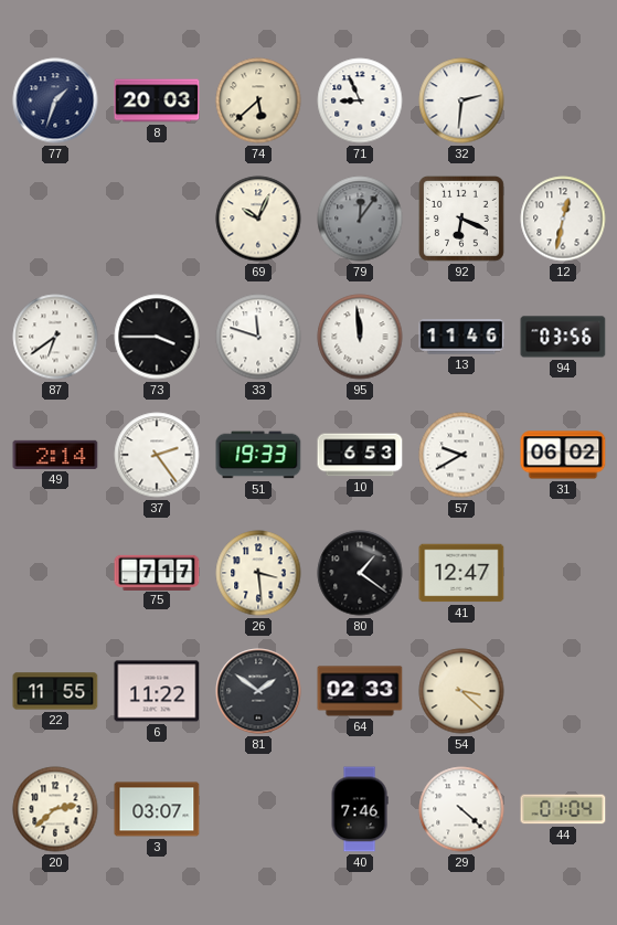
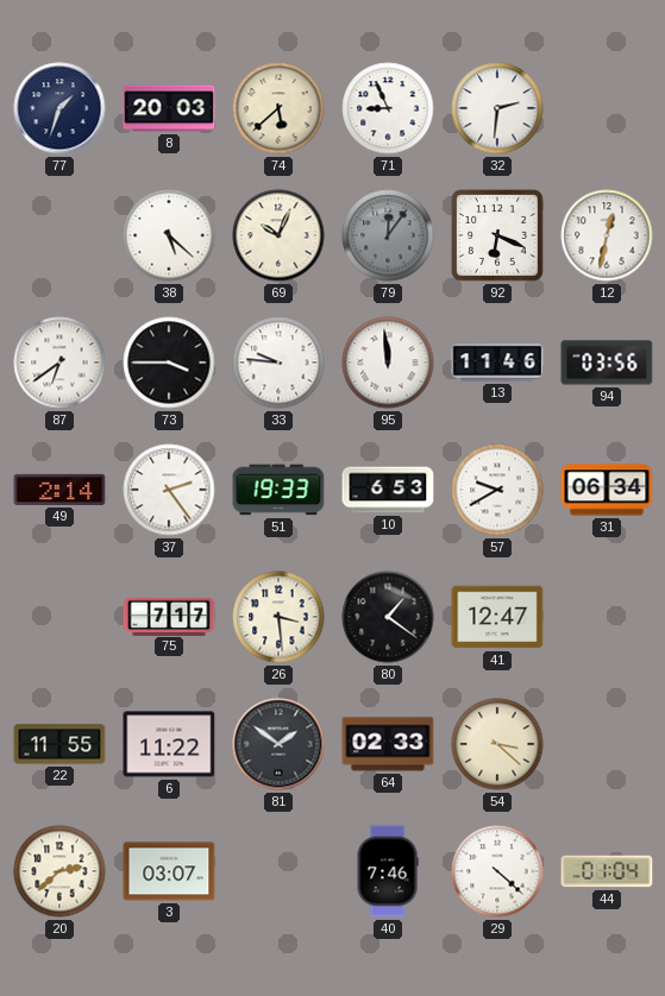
38: none -> 5:22 (169, 235)
33: 11:48 -> 9:46 (278, 363)
31: 06:02 -> 06:34 (607, 490)
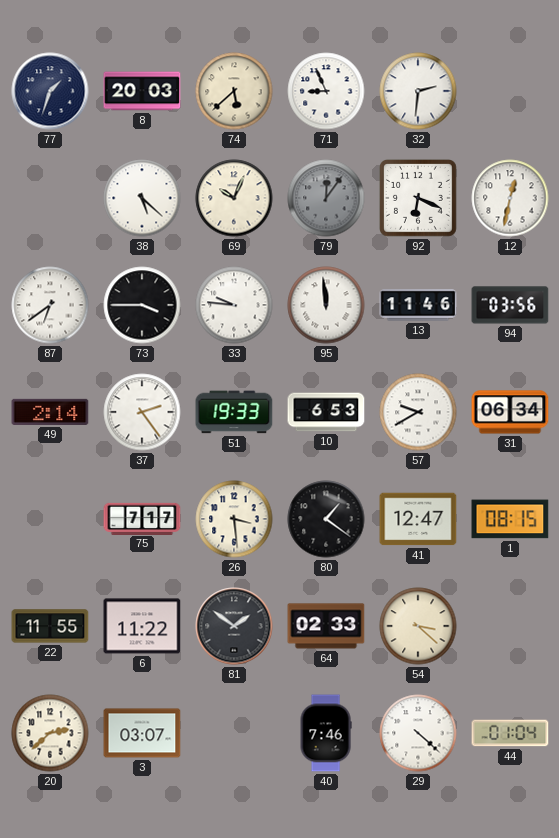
1: none -> 08:15 (510, 519)
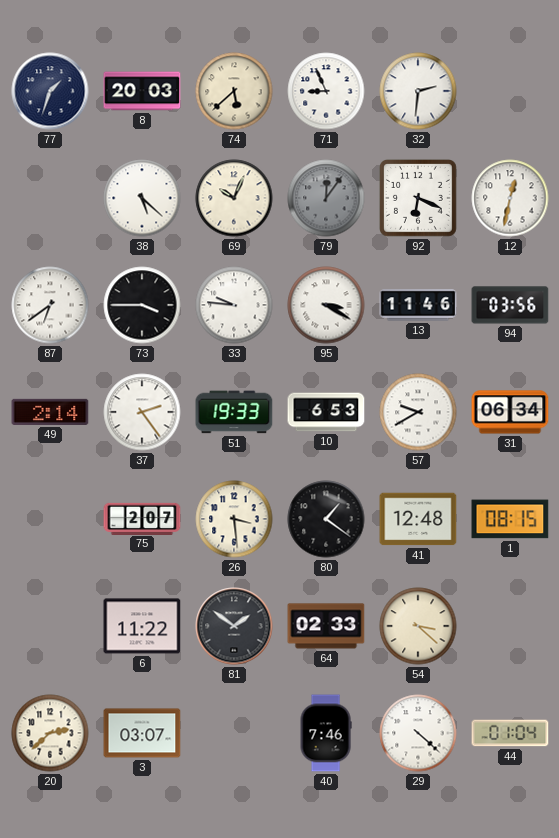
95: 11:59 -> 3:20 (326, 305)
75: 7:17 -> 2:07 (142, 518)
41: 12:47 -> 12:48 (418, 519)
22: 11:55 -> none (50, 626)
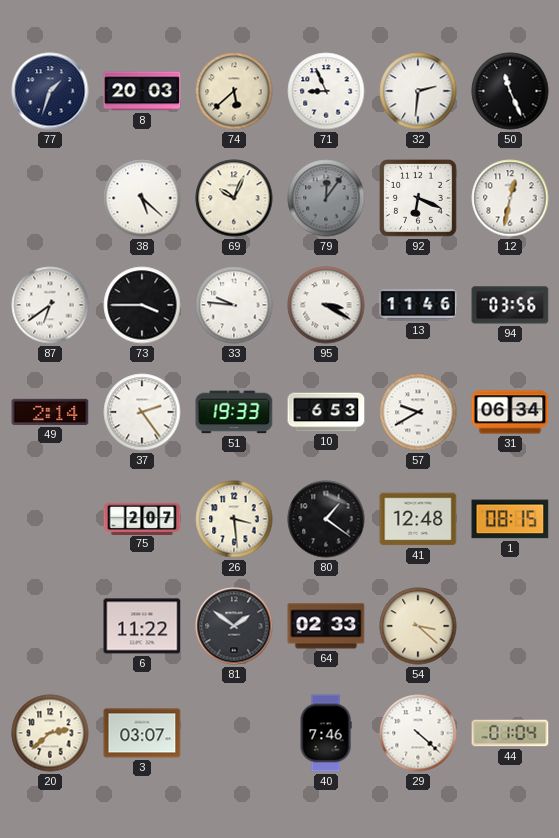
50: none -> 11:26 (510, 91)
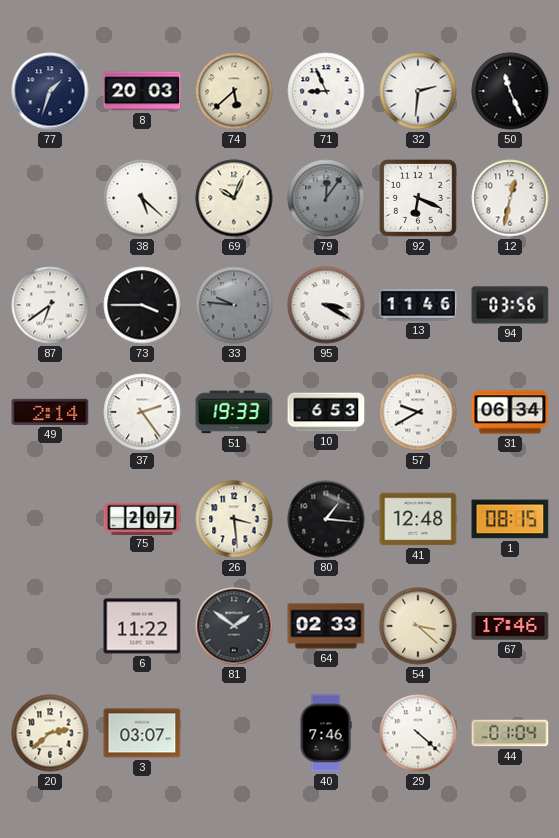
33 dial: white -> grey (234, 305)
80: 1:21 -> 1:16 (326, 519)
67: none -> 17:46 (510, 626)
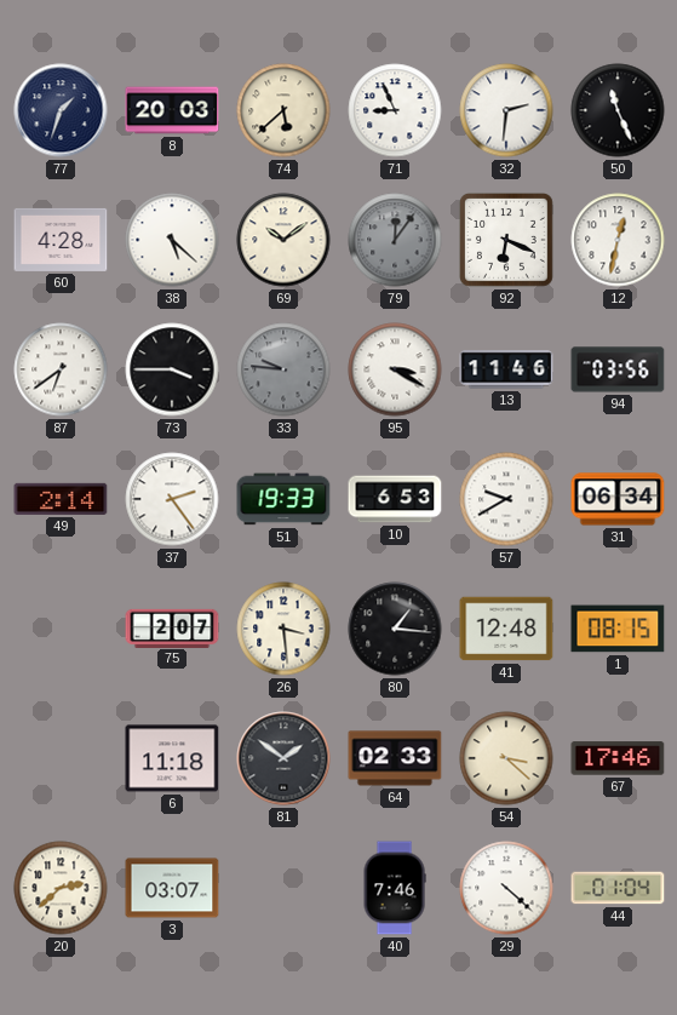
60: none -> 4:28 (61, 240)
69: 10:04 -> 10:09 (283, 240)
6: 11:22 -> 11:18 (172, 758)
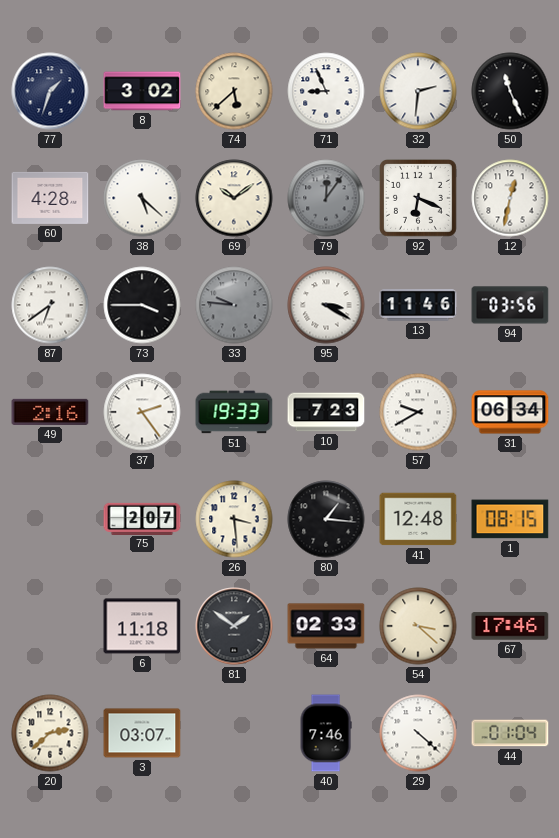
8: 20:03 -> 3:02 (142, 91)
49: 2:14 -> 2:16 (50, 412)
10: 6:53 -> 7:23 (326, 412)
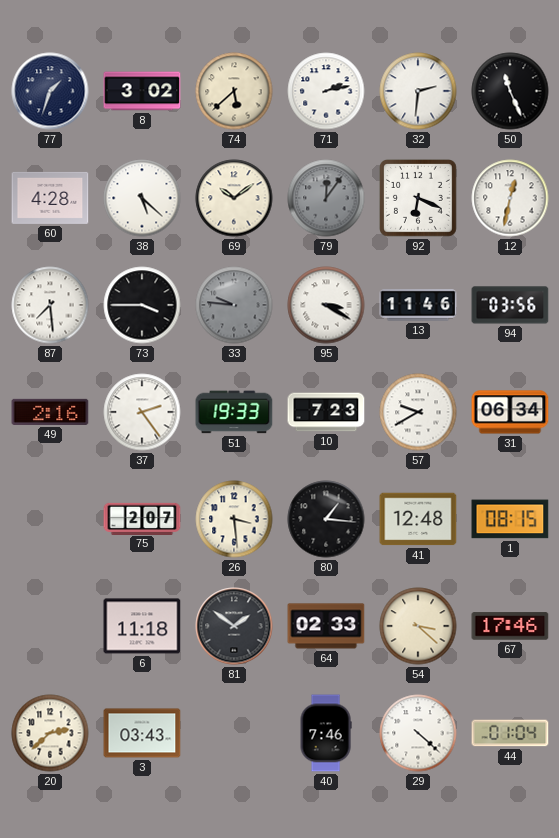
71: 8:56 -> 2:13 (326, 91)
87: 6:39 -> 7:29 (50, 305)
3: 03:07 -> 03:43 (142, 733)
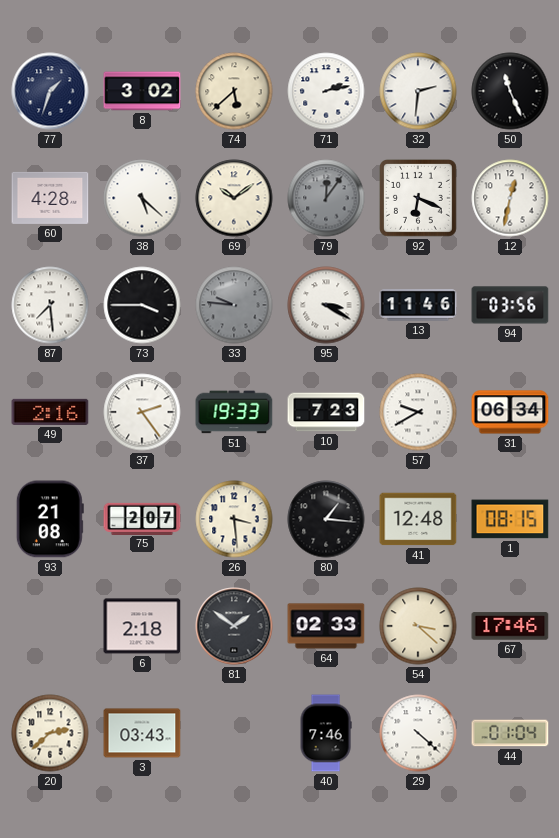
93: none -> 21:08 (50, 519)
6: 11:18 -> 2:18 (142, 626)
